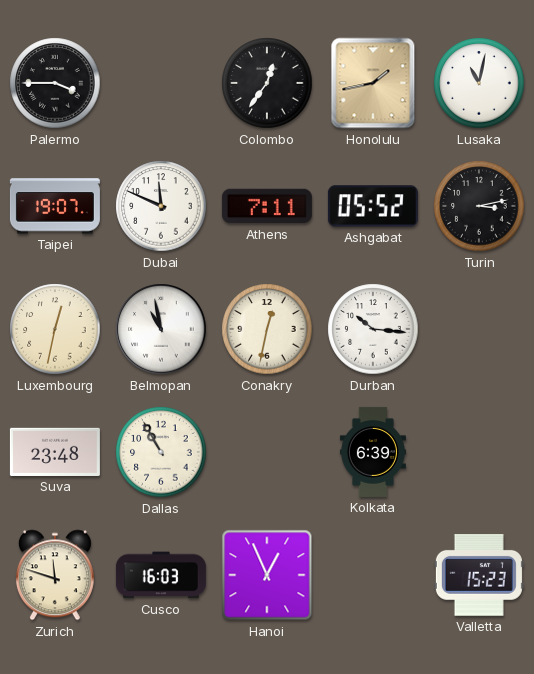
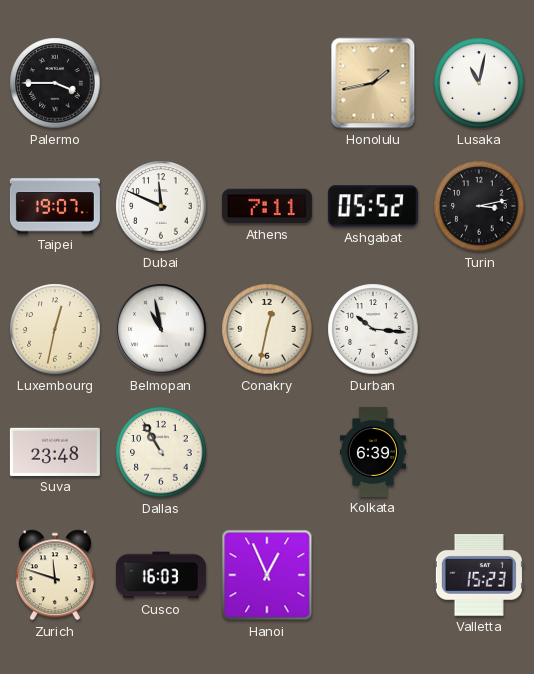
Colombo: 12:36 -> none (267, 83)
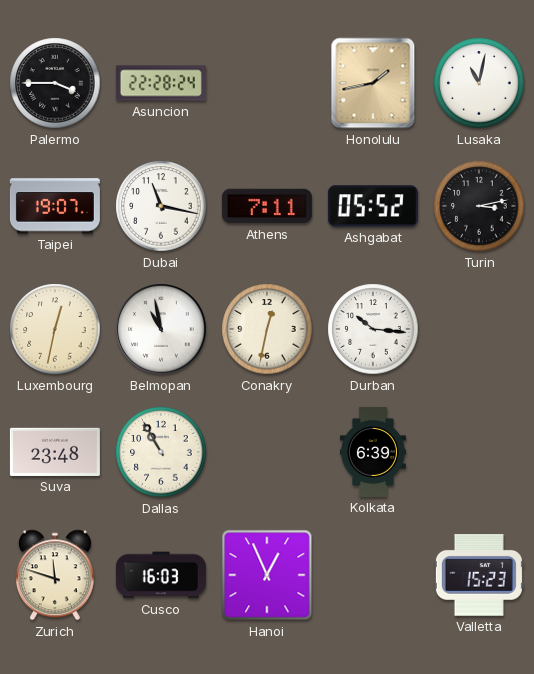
Asuncion: none -> 22:28 (161, 83)
Dubai: 11:49 -> 11:17 (161, 206)
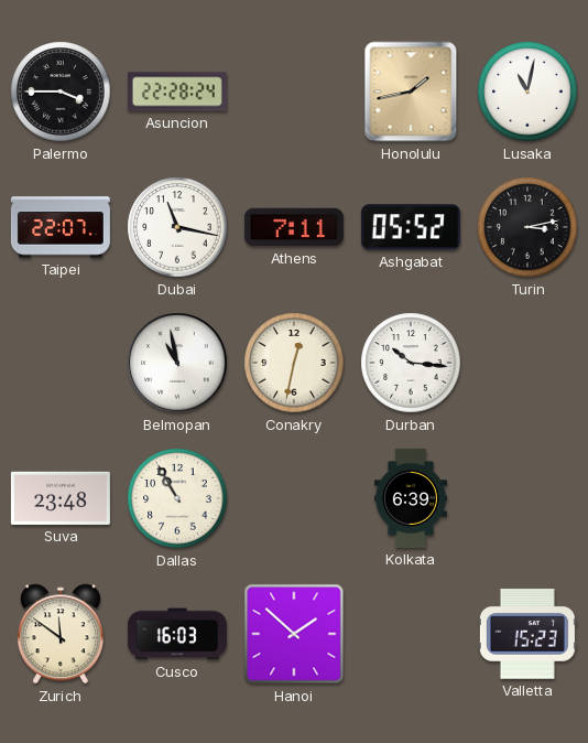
Taipei: 19:07 -> 22:07 (61, 227)
Luxembourg: 12:32 -> none (55, 329)
Zurich: 11:48 -> 11:51 (61, 634)
Hanoi: 12:56 -> 1:52 (294, 634)
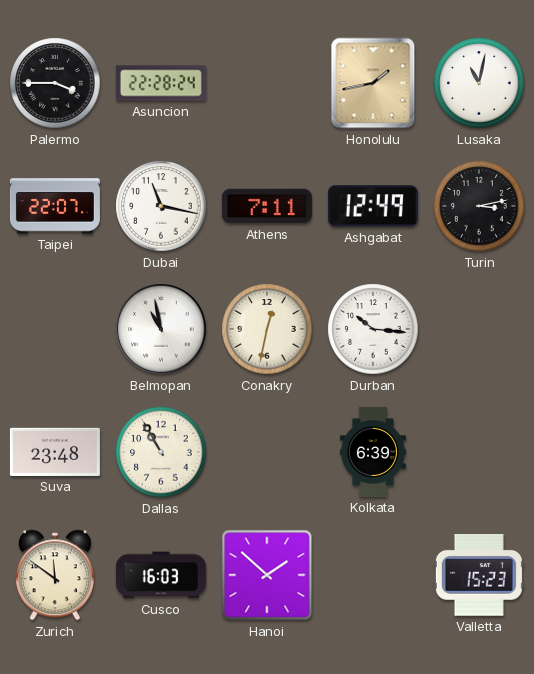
Ashgabat: 05:52 -> 12:49 (373, 206)
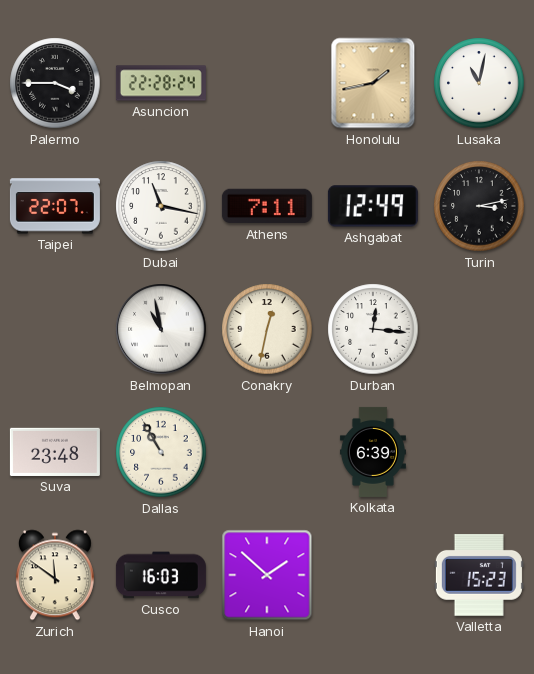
Durban: 10:16 -> 12:16 (373, 329)
